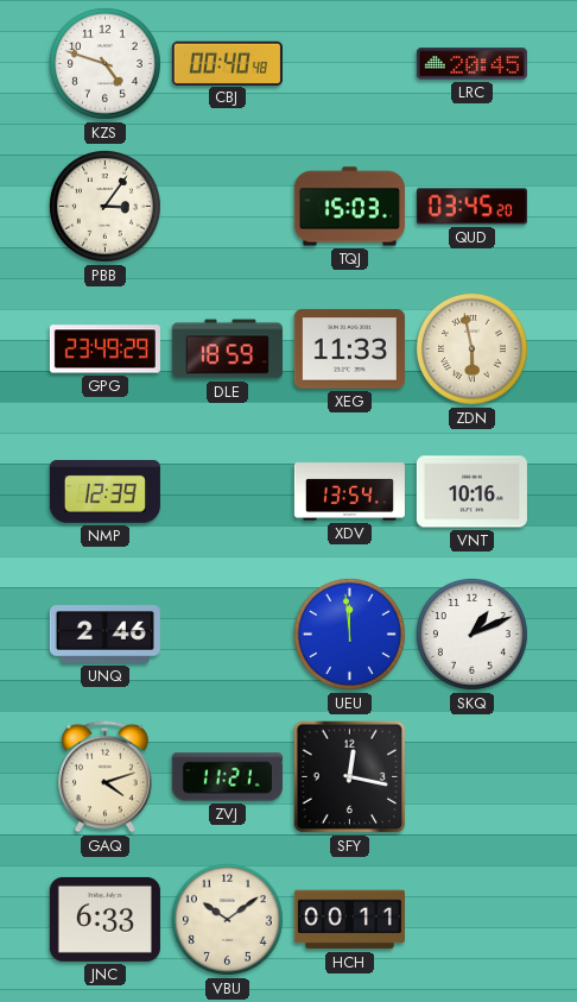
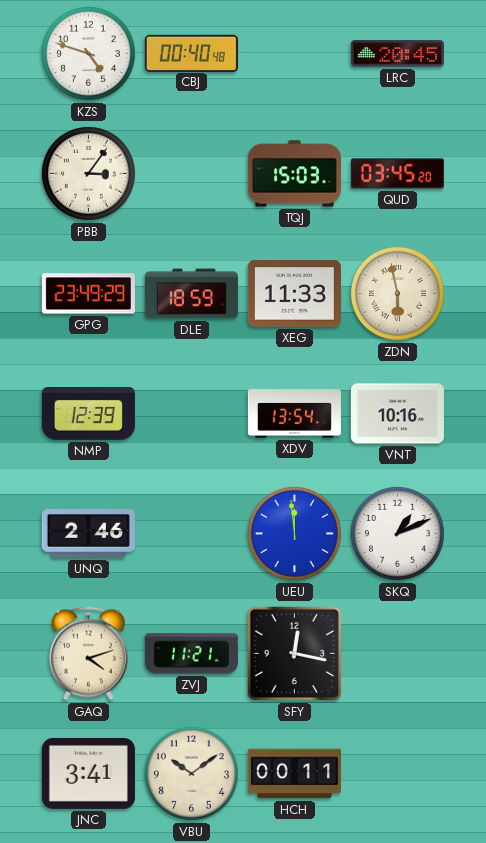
JNC: 6:33 -> 3:41 (88, 773)
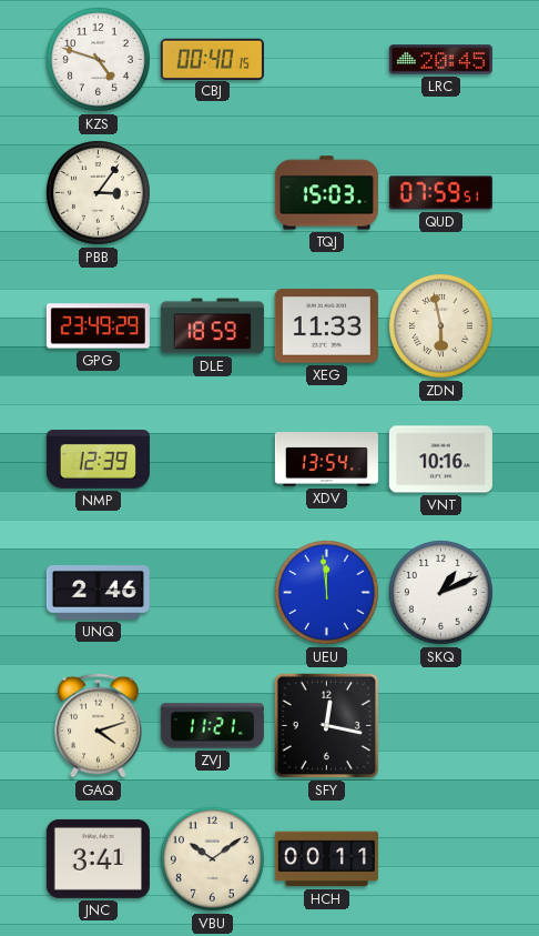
CBJ: 00:40:48 -> 00:40:15 (212, 59)
QUD: 03:45 -> 07:59 (440, 193)
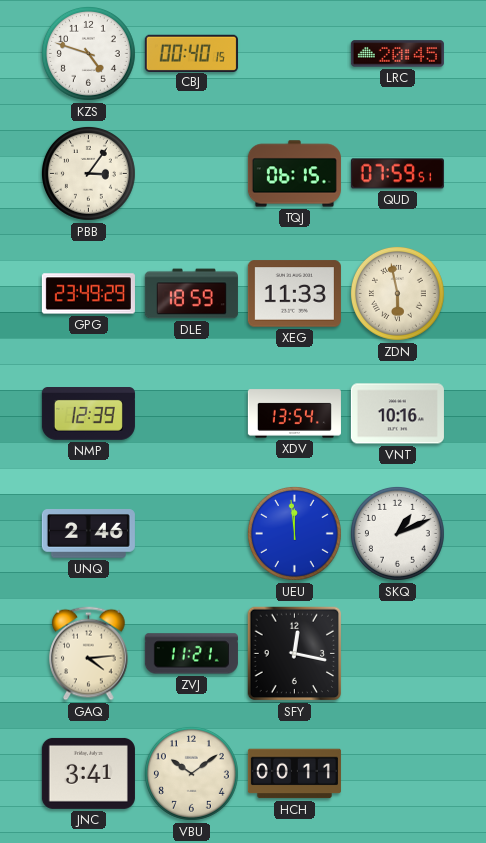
TQJ: 15:03 -> 06:15 (294, 174)
GAQ: 4:12 -> 4:14 (89, 654)
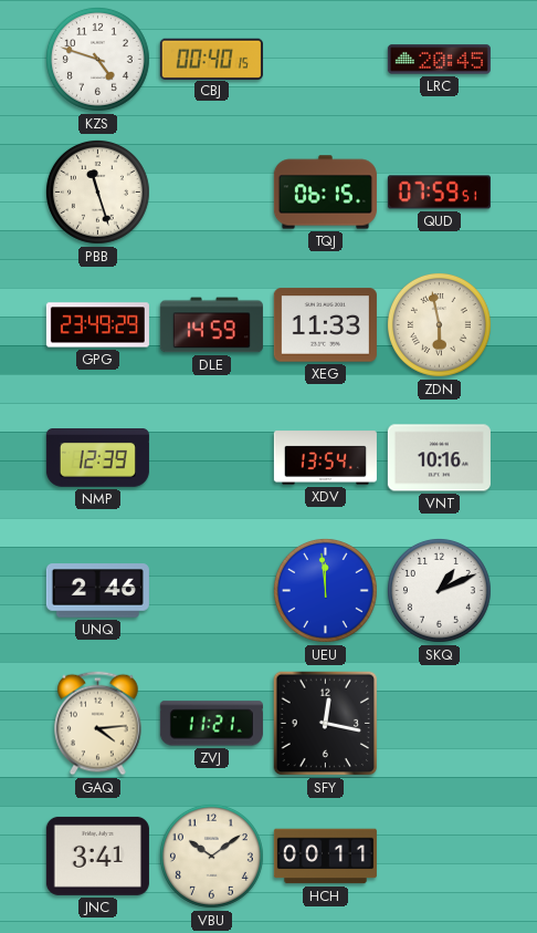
PBB: 3:06 -> 11:27 (97, 191)
DLE: 18:59 -> 14:59 (211, 325)
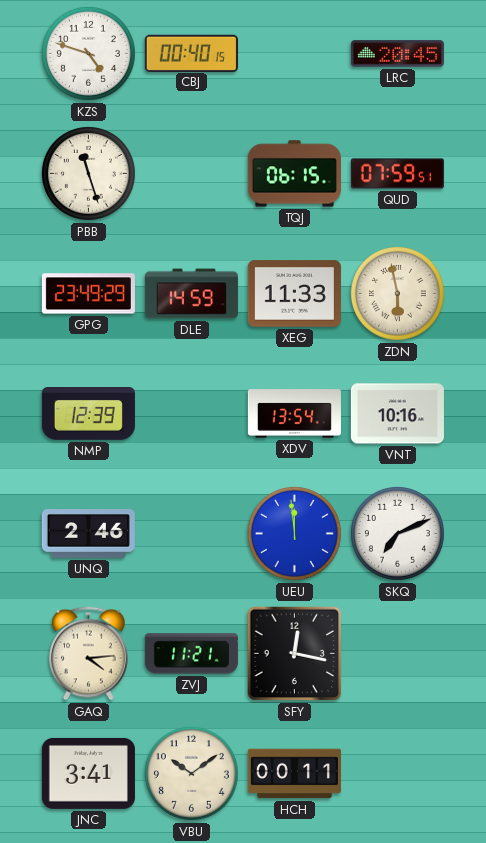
SKQ: 1:11 -> 7:11 (397, 533)
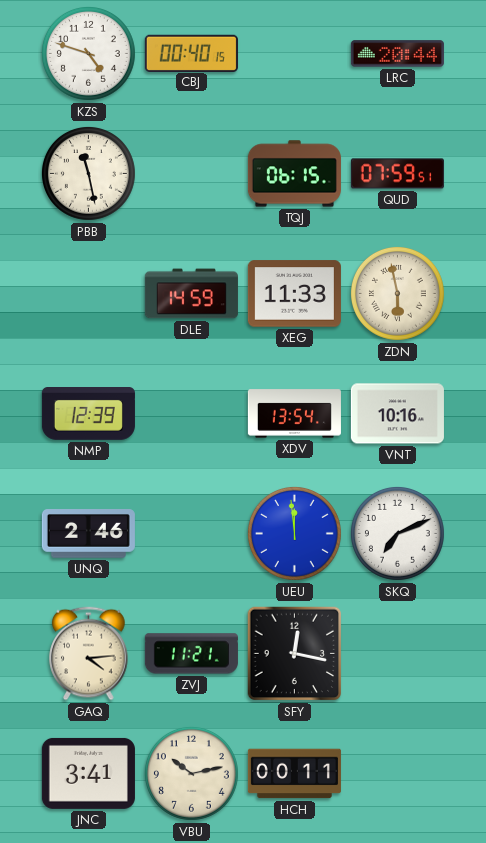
LRC: 20:45 -> 20:44 (397, 54)
PBB: 11:27 -> 11:28 (88, 173)
GPG: 23:49 -> none (88, 294)
VBU: 10:09 -> 10:13 (191, 773)
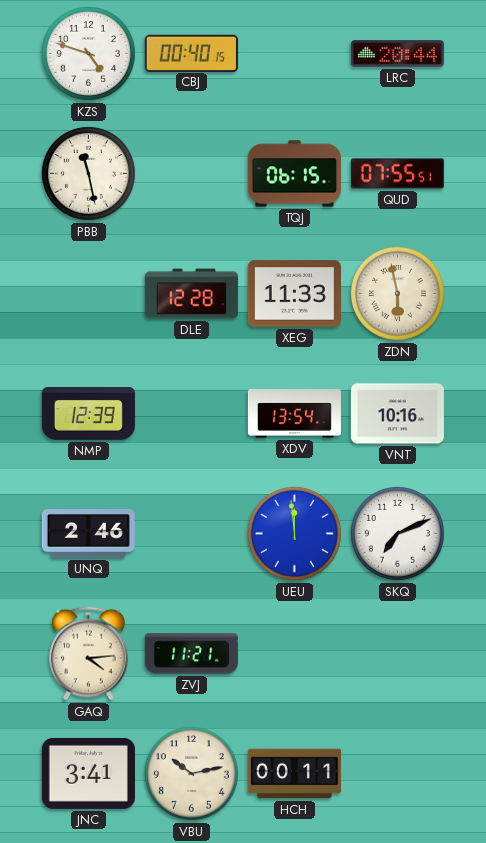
QUD: 07:59 -> 07:55 (397, 174)
DLE: 14:59 -> 12:28 (191, 294)
SFY: 12:17 -> none (295, 654)
